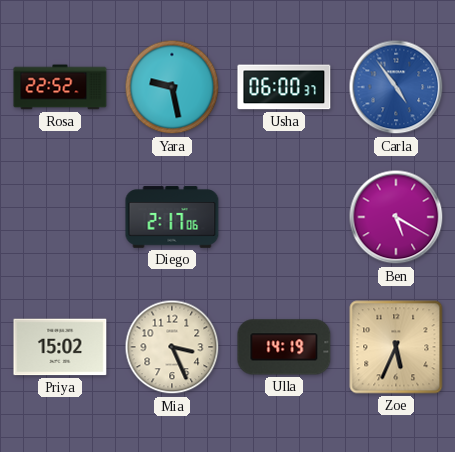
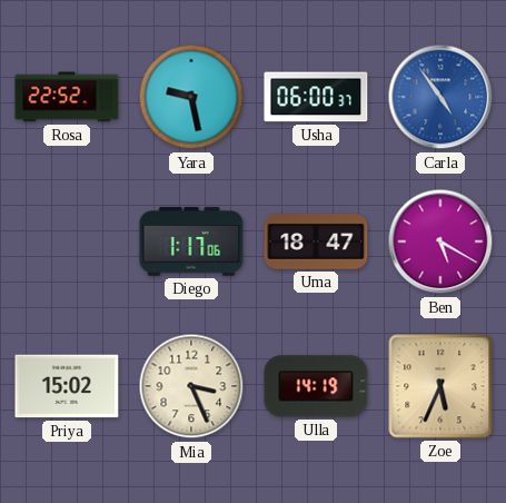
Diego: 2:17 -> 1:17 (191, 241)
Uma: none -> 18:47 (316, 241)
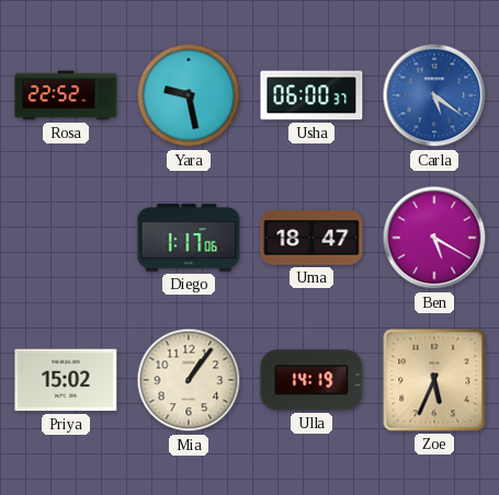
Carla: 4:54 -> 5:21 (434, 95)
Mia: 3:26 -> 1:06 (189, 380)
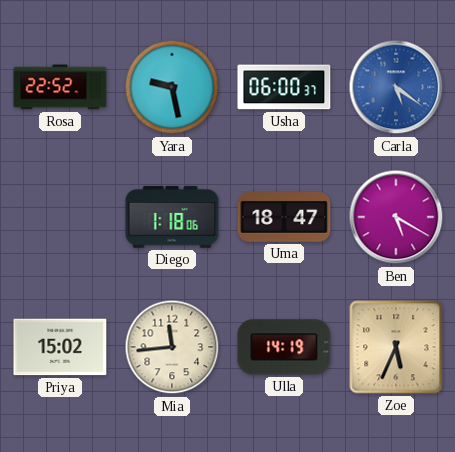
Diego: 1:17 -> 1:18 (172, 217)
Mia: 1:06 -> 11:44 (172, 347)
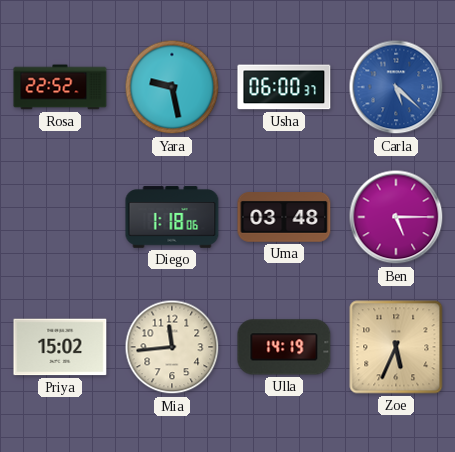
Carla: 5:21 -> 5:22 (396, 87)
Uma: 18:47 -> 03:48 (284, 217)
Ben: 5:20 -> 5:15 (396, 217)
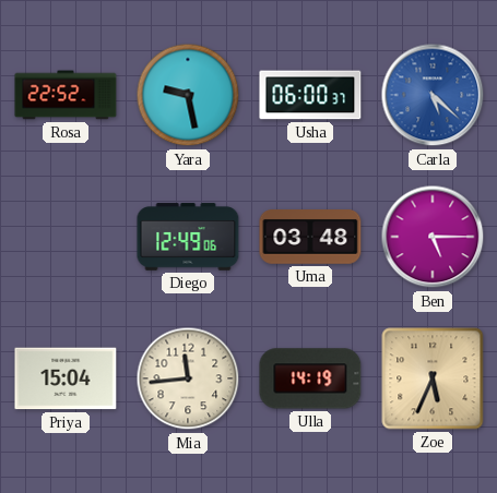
Diego: 1:18 -> 12:49 (188, 237)
Priya: 15:02 -> 15:04 (66, 378)
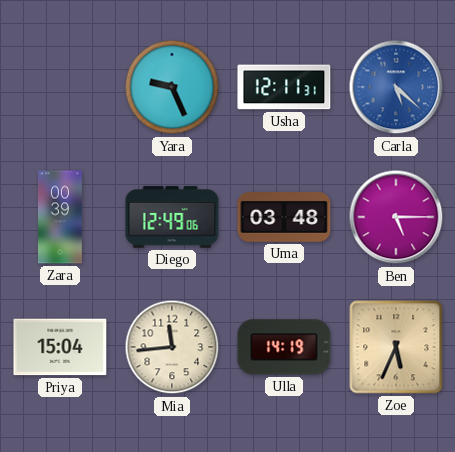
Rosa: 22:52 -> none (66, 95)
Yara: 9:28 -> 9:26 (172, 87)
Usha: 06:00 -> 12:11 (284, 87)
Zara: none -> 00:39 (60, 217)
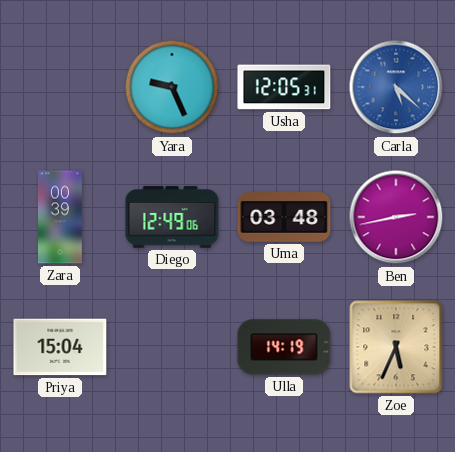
Usha: 12:11 -> 12:05 (284, 87)
Ben: 5:15 -> 2:43 (396, 217)
Mia: 11:44 -> none (172, 347)
